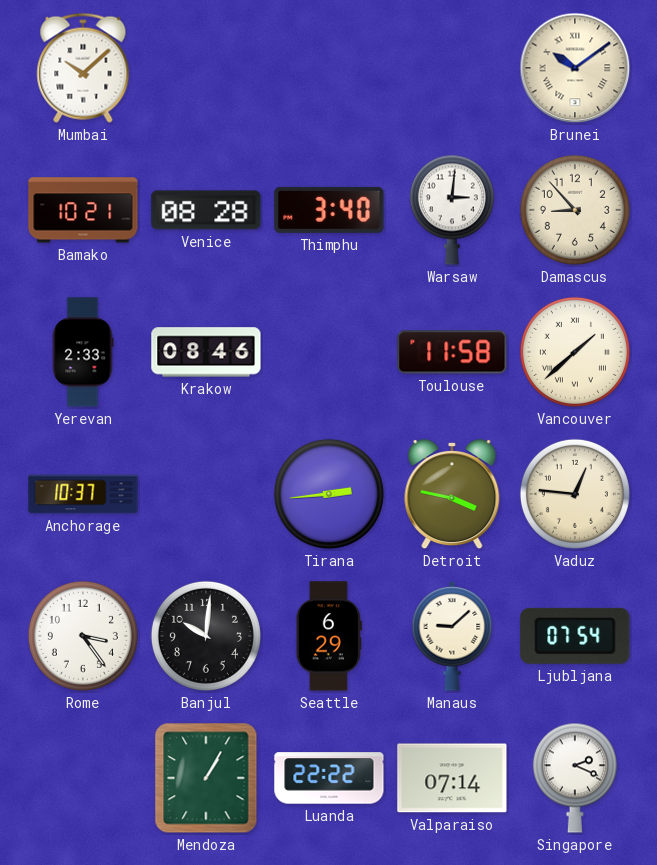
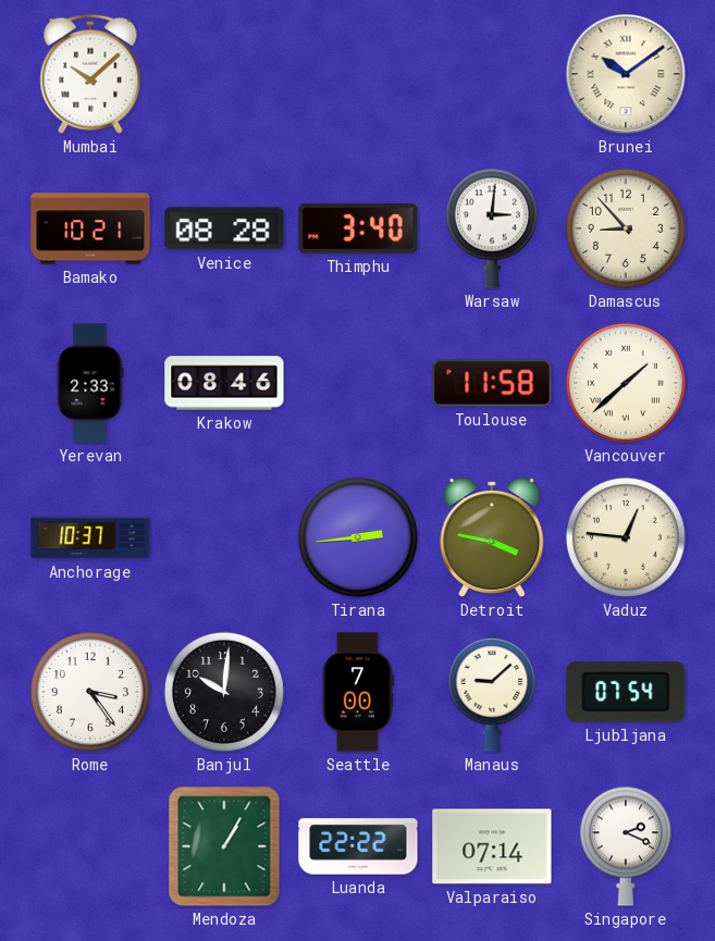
Seattle: 6:29 -> 7:00 (358, 692)
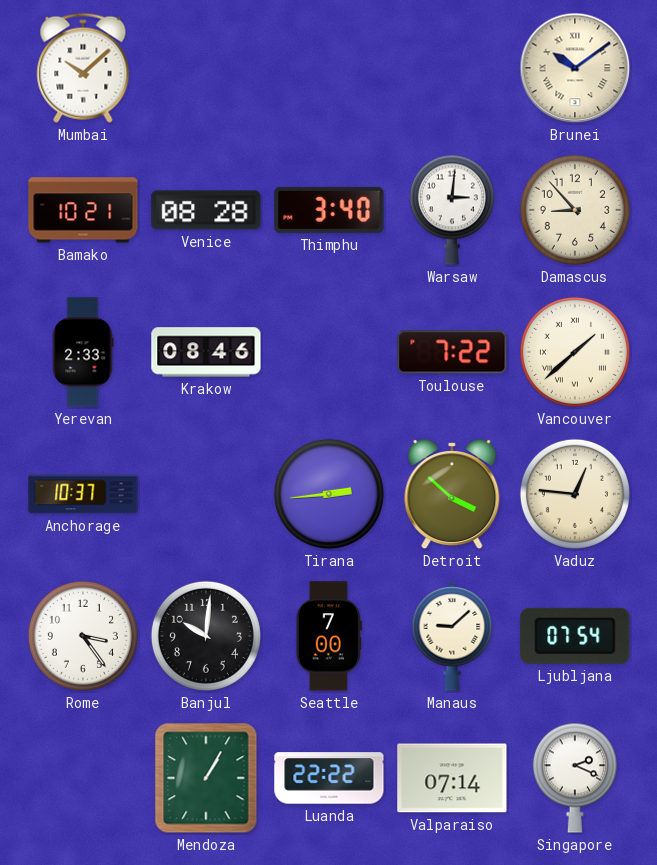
Toulouse: 11:58 -> 7:22 (452, 352)
Detroit: 3:47 -> 3:52 (452, 495)
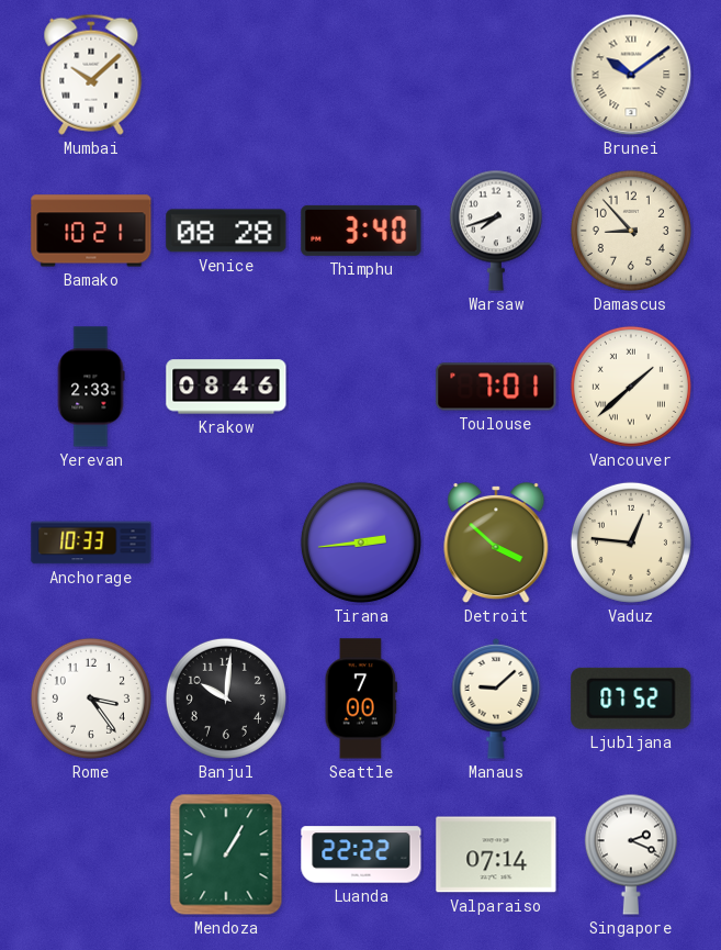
Warsaw: 3:01 -> 7:42 (496, 231)
Toulouse: 7:22 -> 7:01 (496, 387)
Anchorage: 10:37 -> 10:33 (91, 543)
Ljubljana: 07:54 -> 07:52 (631, 698)
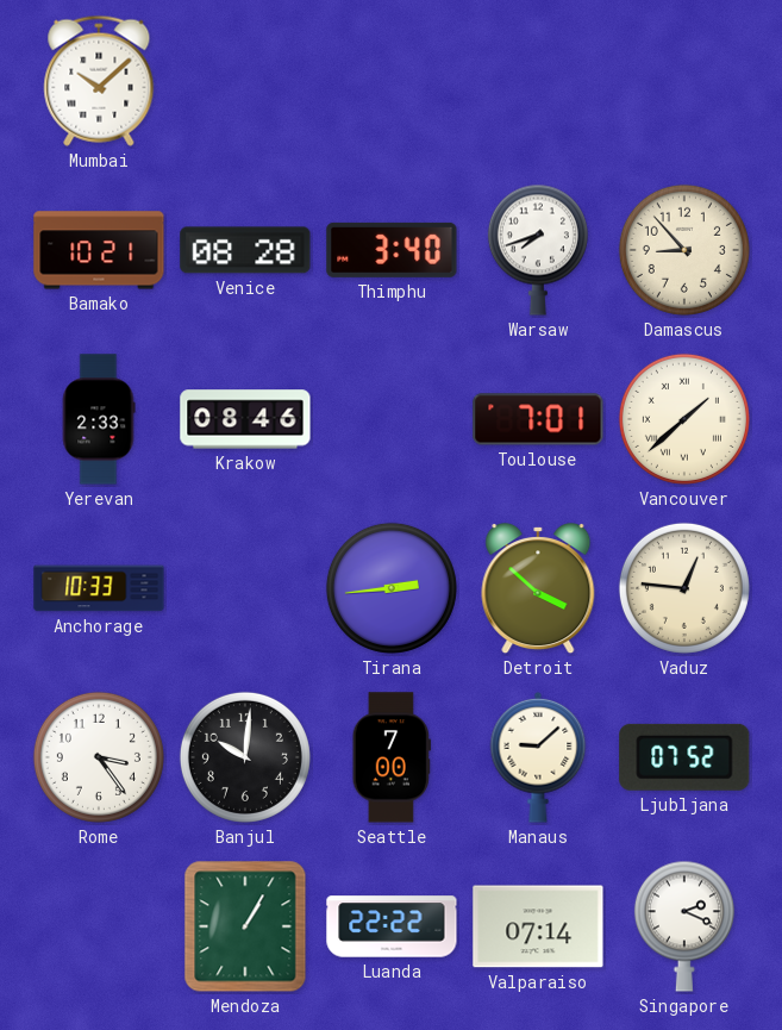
Brunei: 10:09 -> none (631, 75)
